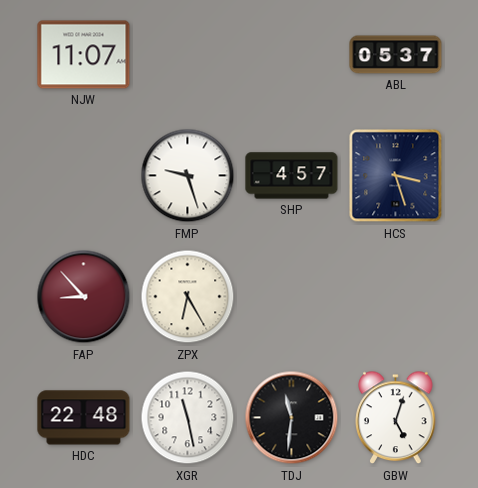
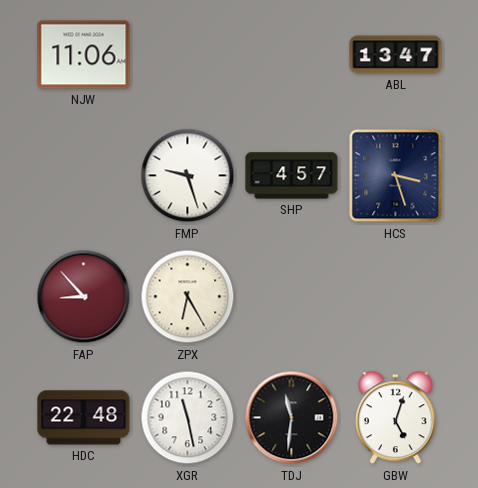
NJW: 11:07 -> 11:06 (84, 55)
ABL: 05:37 -> 13:47 (396, 55)
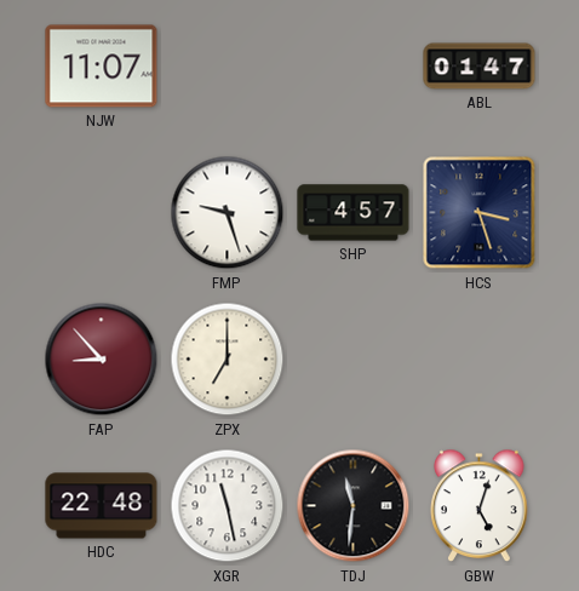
NJW: 11:06 -> 11:07 (102, 67)
ABL: 13:47 -> 01:47 (480, 67)
ZPX: 6:25 -> 7:00 (228, 360)
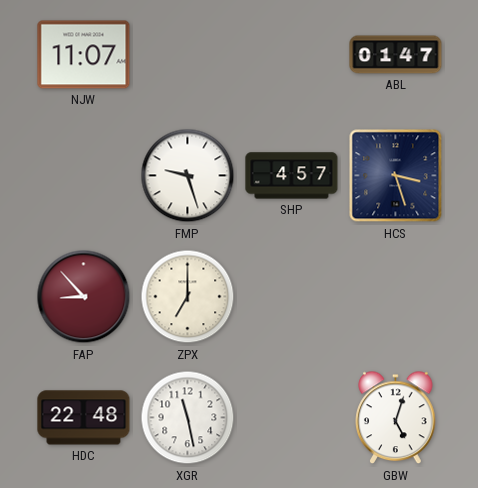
TDJ: 11:31 -> none (354, 506)
